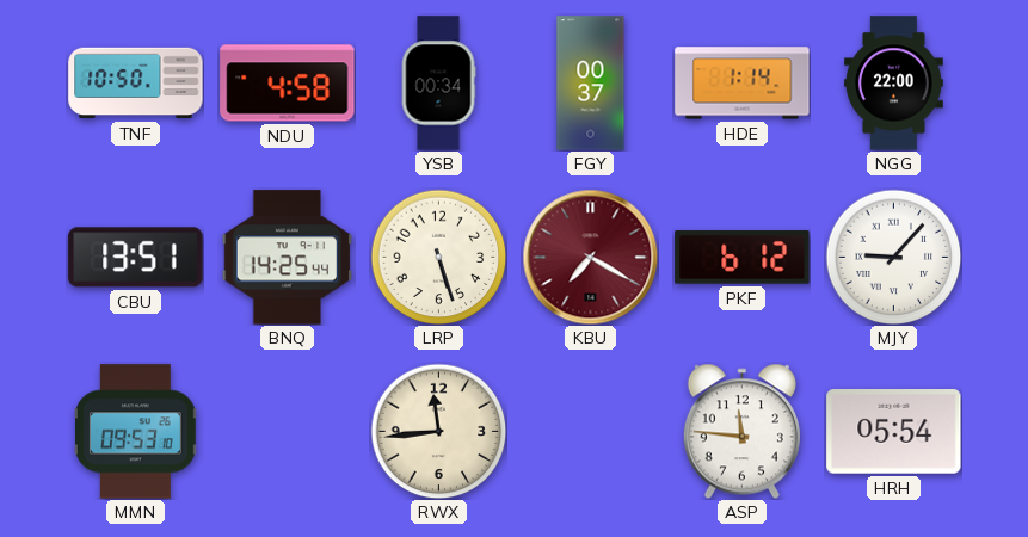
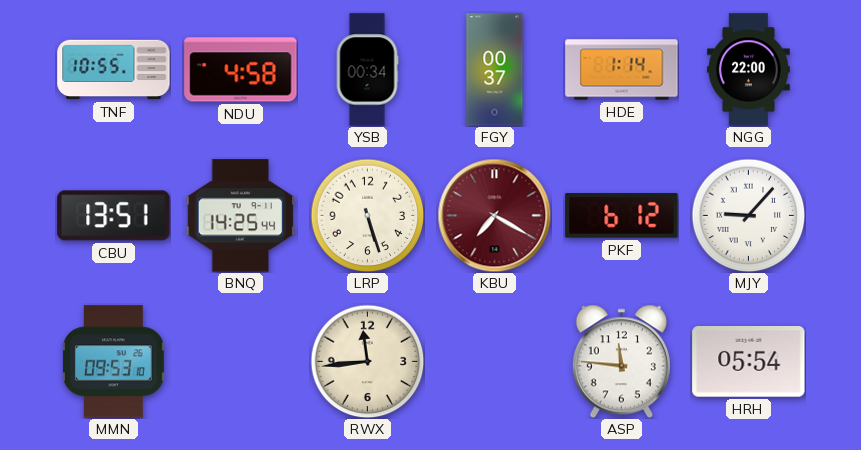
TNF: 10:50 -> 10:55 (114, 70)
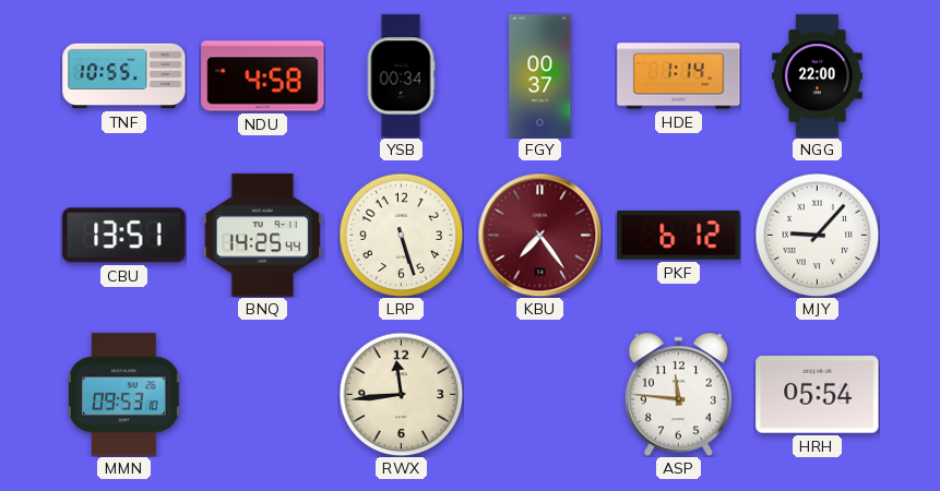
KBU: 7:20 -> 7:24 (539, 235)
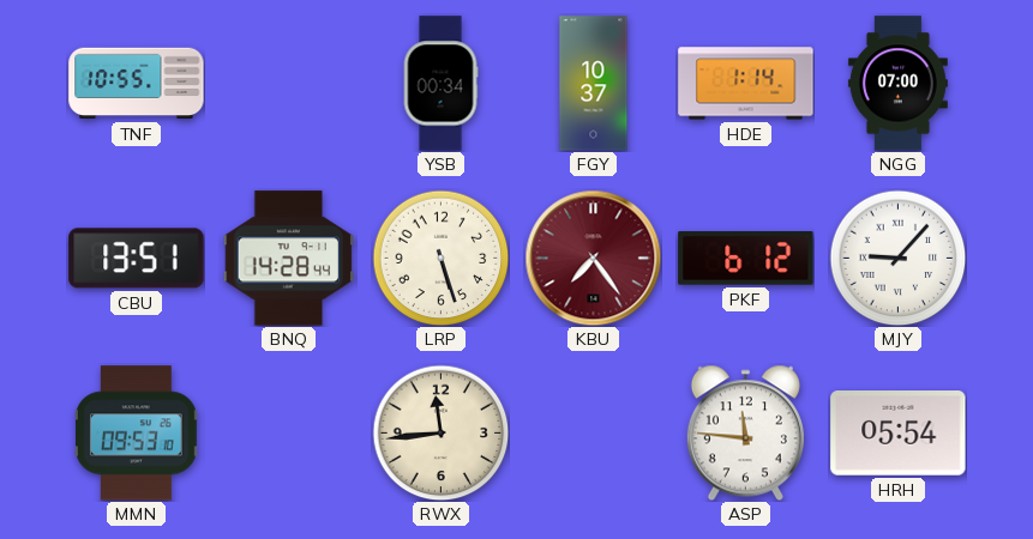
NDU: 4:58 -> none (263, 76)
FGY: 00:37 -> 10:37 (594, 84)
NGG: 22:00 -> 07:00 (897, 84)
BNQ: 14:25 -> 14:28 (289, 259)
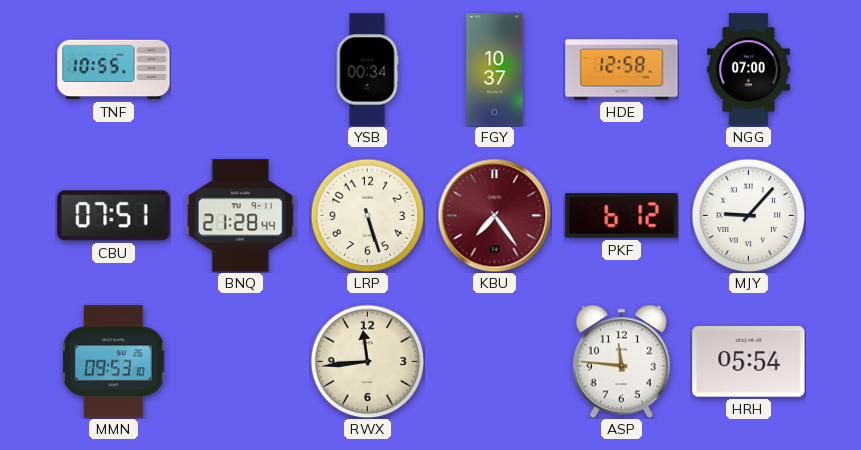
HDE: 1:14 -> 12:58 (622, 70)
CBU: 13:51 -> 07:51 (114, 216)
BNQ: 14:28 -> 21:28 (241, 216)
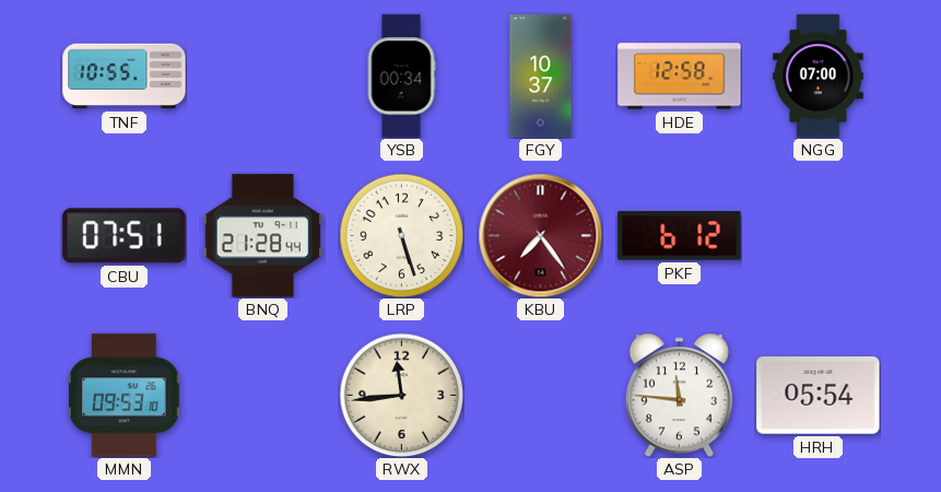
MJY: 9:07 -> none (748, 215)
